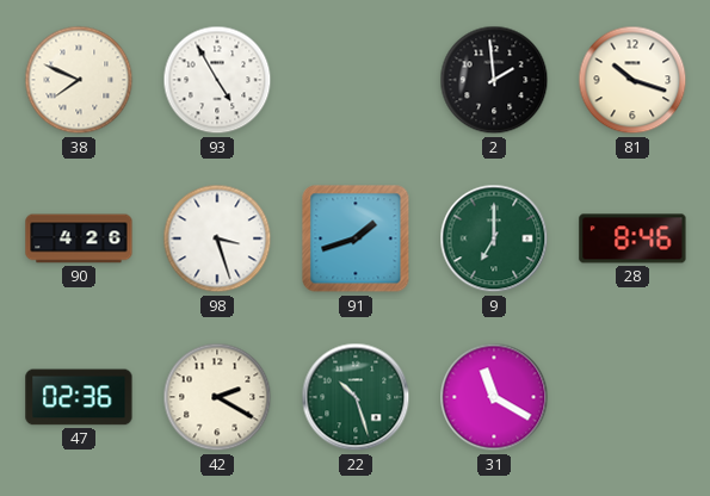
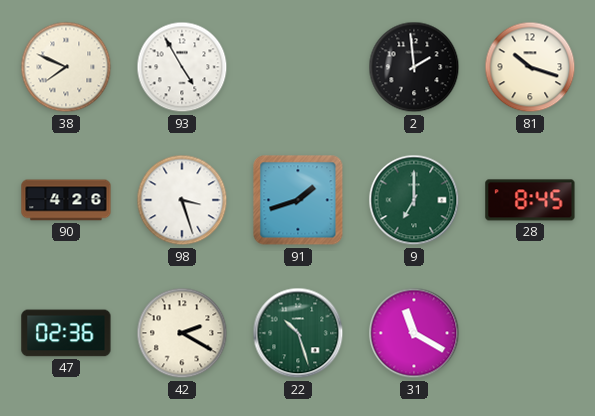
28: 8:46 -> 8:45 (530, 200)
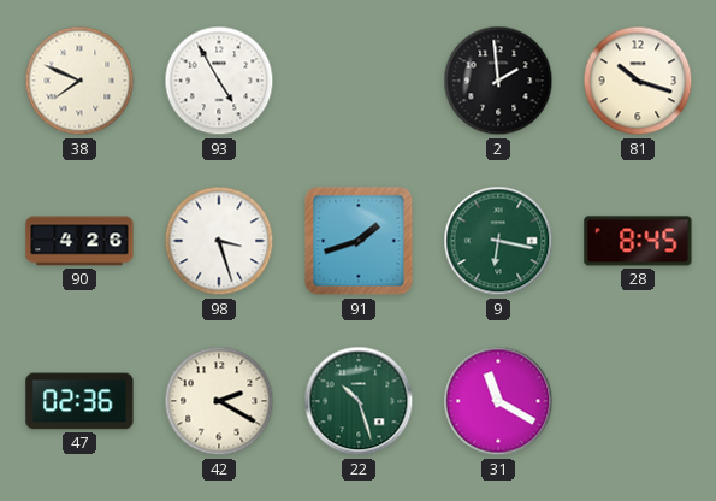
9: 7:00 -> 6:17 (498, 241)
